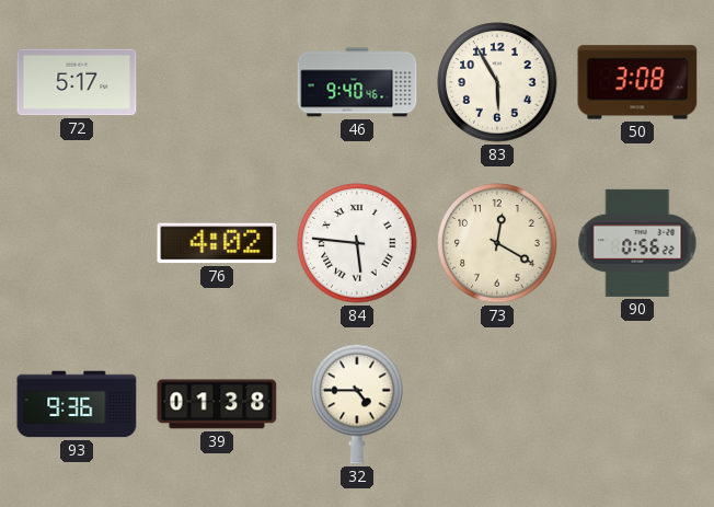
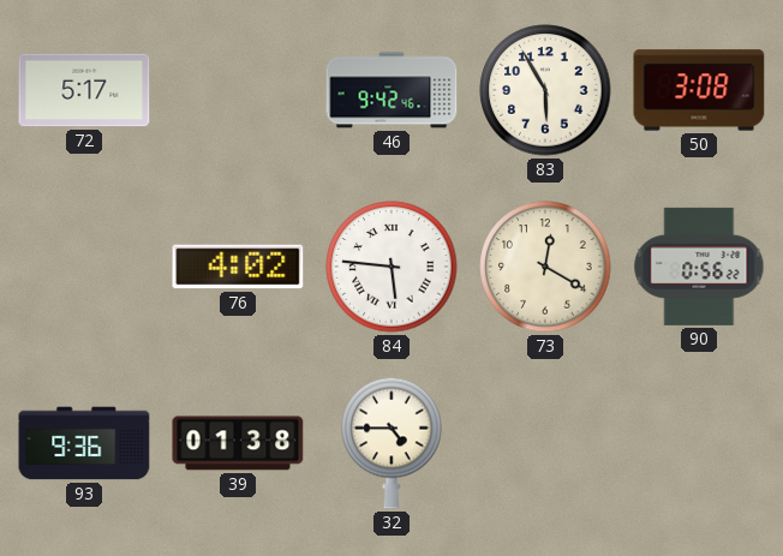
46: 9:40 -> 9:42 (391, 90)
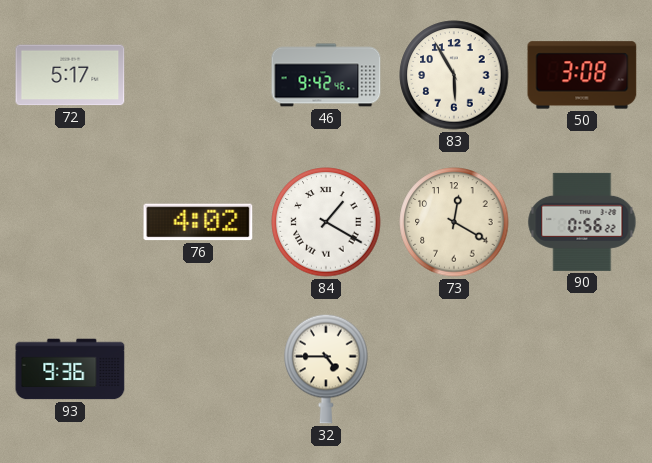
84: 5:46 -> 1:20 (326, 222)
39: 01:38 -> none (238, 443)
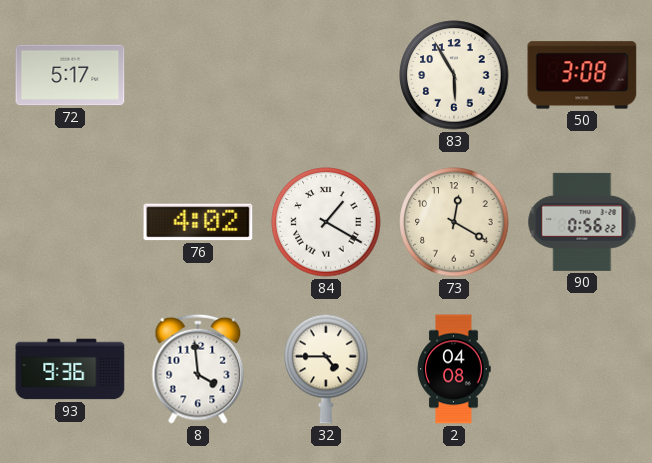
46: 9:42 -> none (326, 75)
8: none -> 3:59 (198, 369)
2: none -> 04:08 (454, 369)
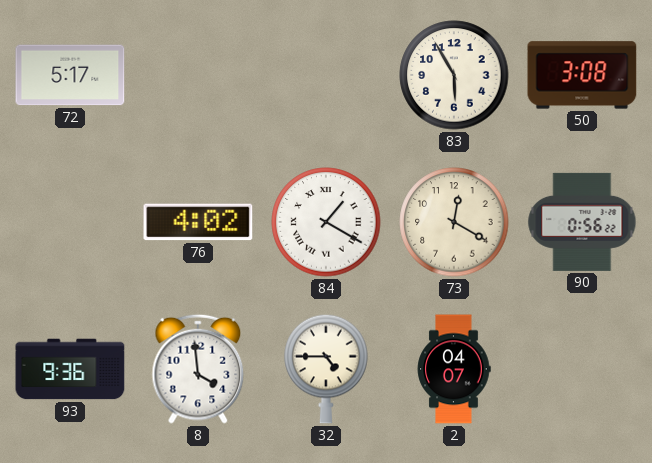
2: 04:08 -> 04:07 (454, 369)
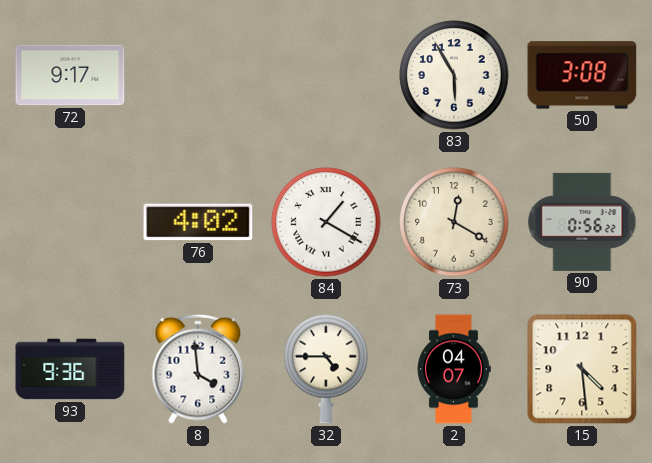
72: 5:17 -> 9:17 (70, 75)
15: none -> 4:29 (582, 369)
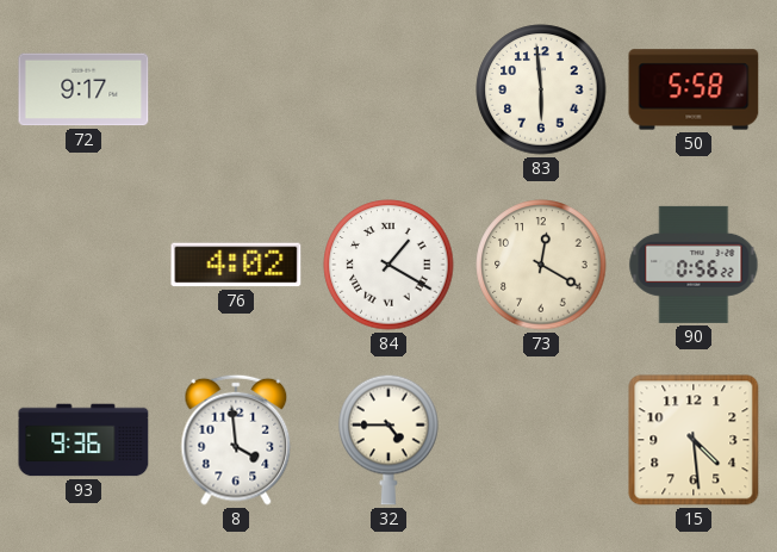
83: 5:55 -> 5:59 (541, 89)
50: 3:08 -> 5:58 (694, 89)
2: 04:07 -> none (454, 369)
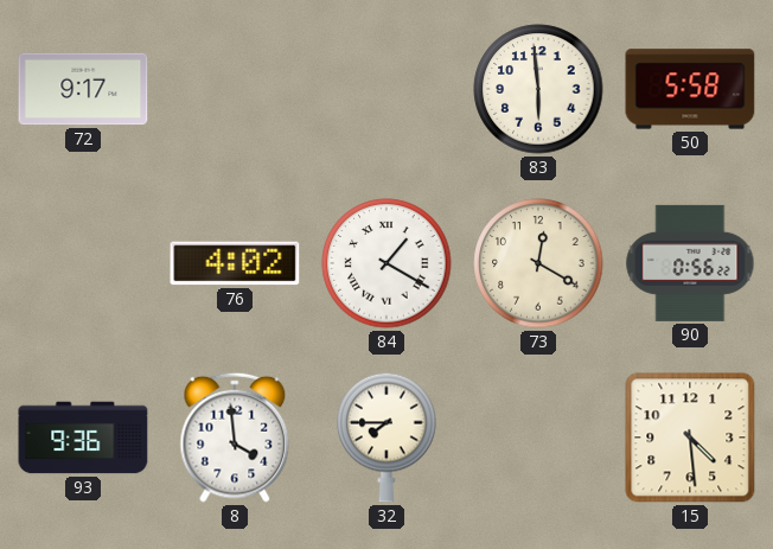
32: 4:45 -> 7:45 (386, 438)
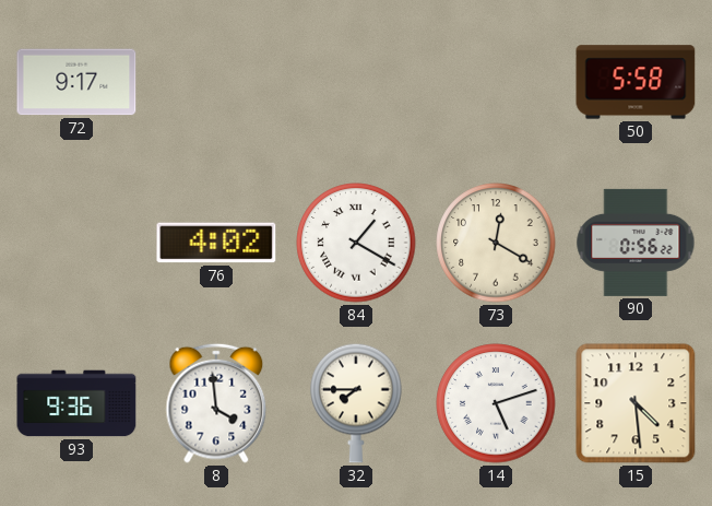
83: 5:59 -> none (538, 89)
14: none -> 5:12 (496, 403)
